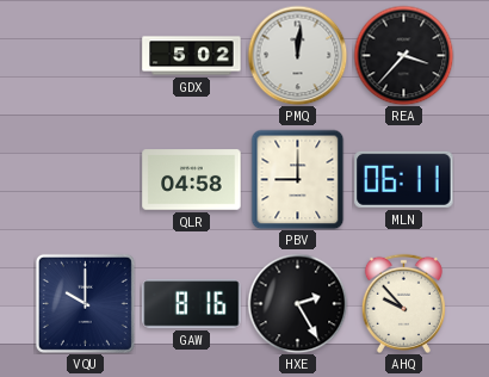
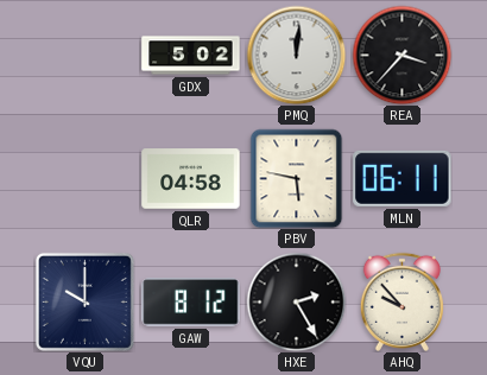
PBV: 9:00 -> 5:47 (297, 178)
GAW: 8:16 -> 8:12 (191, 303)
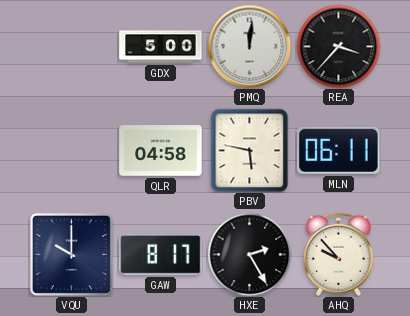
GDX: 5:02 -> 5:00 (161, 47)
GAW: 8:12 -> 8:17 (161, 255)
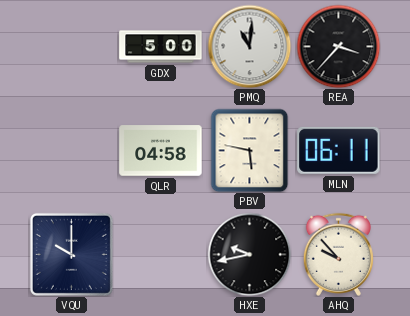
PMQ: 12:01 -> 11:01 (249, 46)
GAW: 8:17 -> none (161, 255)
HXE: 2:25 -> 9:43 (249, 254)
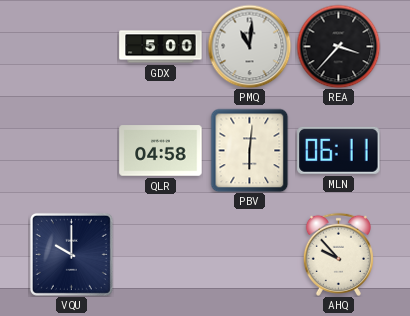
PBV: 5:47 -> 6:01 (250, 150)
HXE: 9:43 -> none (249, 254)
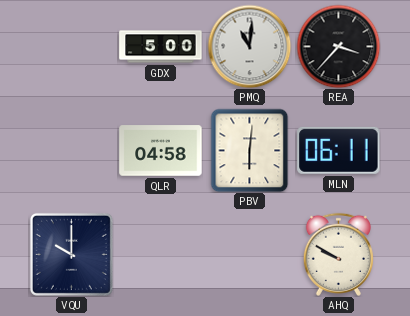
AHQ: 9:53 -> 9:50 (338, 254)
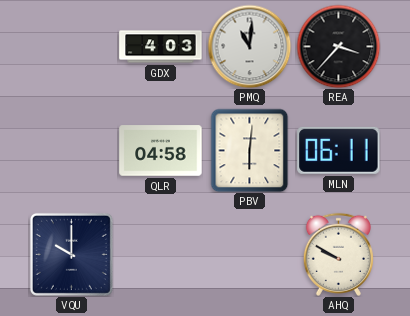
GDX: 5:00 -> 4:03 (161, 47)
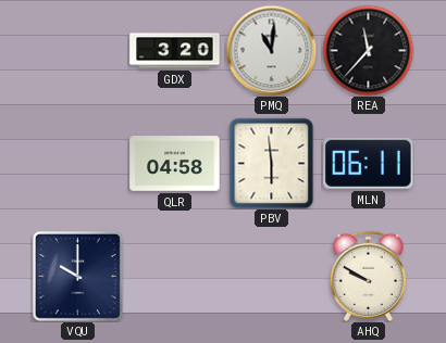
GDX: 4:03 -> 3:20 (175, 51)
REA: 3:37 -> 11:37 (368, 50)
PBV: 6:01 -> 5:59 (272, 163)
